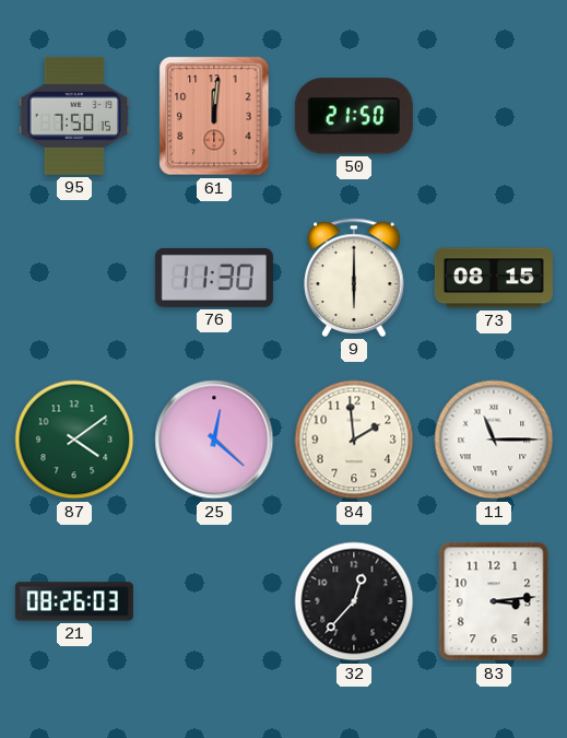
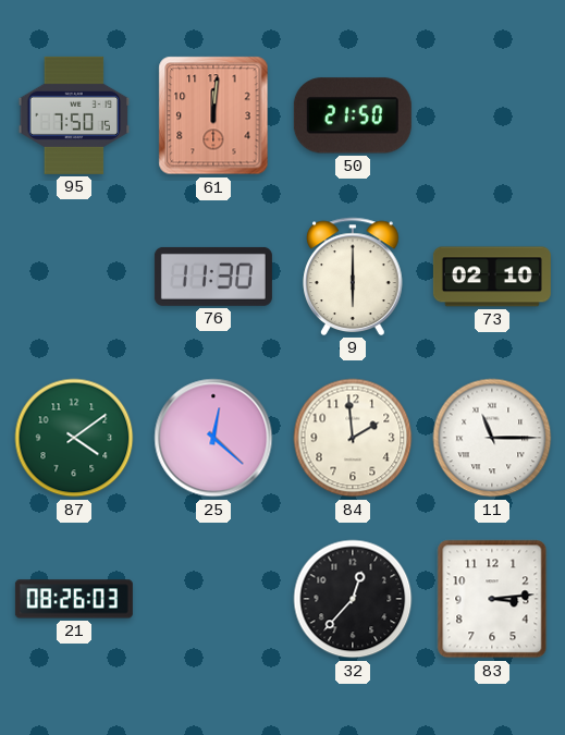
73: 08:15 -> 02:10 (492, 277)
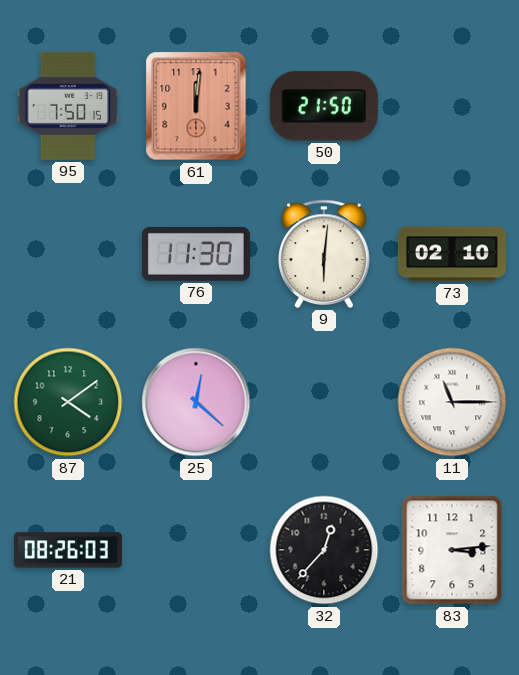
9: 6:00 -> 6:01 (324, 254)
84: 1:59 -> none (353, 438)
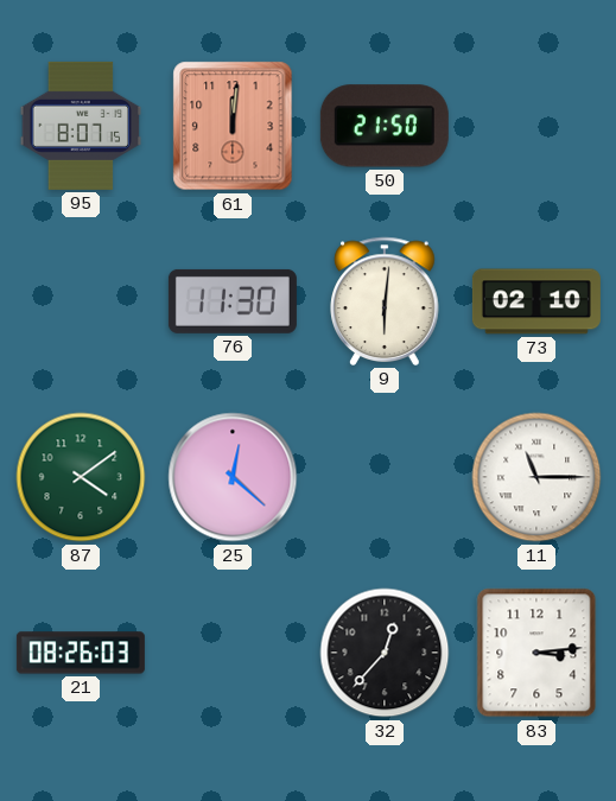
95: 7:50 -> 8:07 (81, 126)
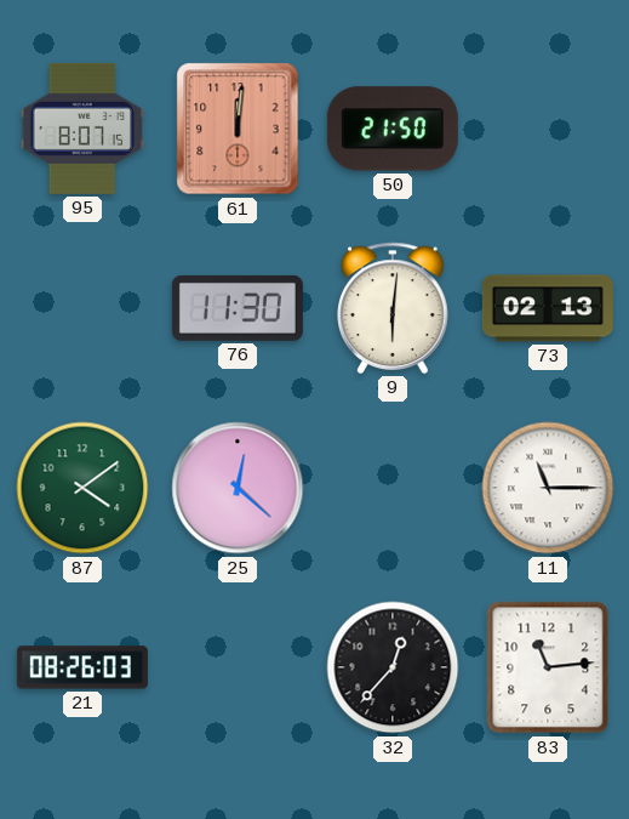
73: 02:10 -> 02:13 (548, 308)
83: 3:14 -> 11:14 (548, 667)
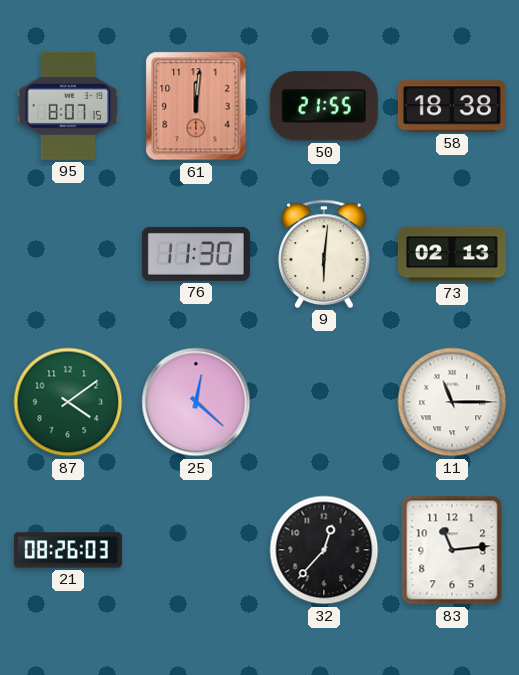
50: 21:50 -> 21:55 (324, 106)
58: none -> 18:38 (452, 106)
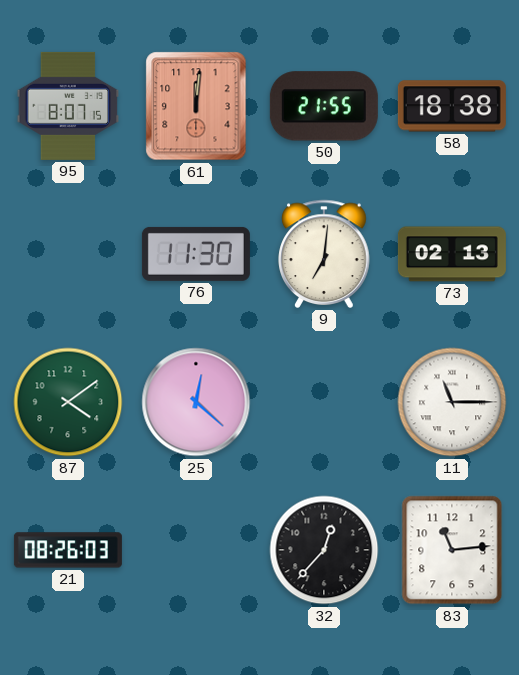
9: 6:01 -> 7:01 (324, 254)
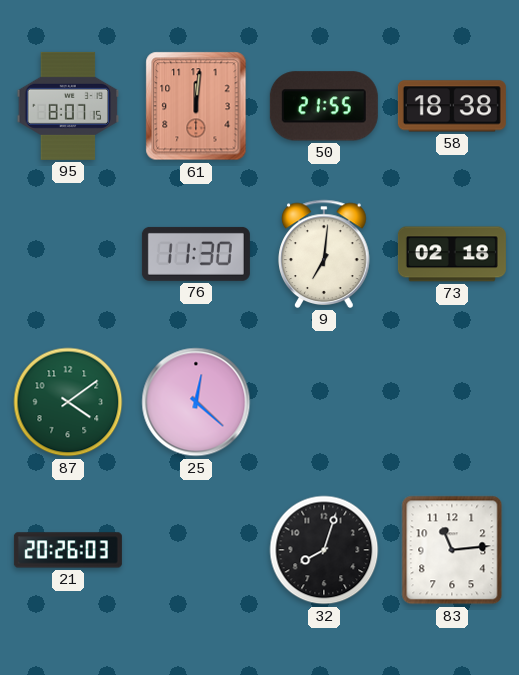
73: 02:13 -> 02:18 (452, 254)
11: 11:15 -> none (452, 402)
21: 08:26 -> 20:26 (68, 550)
32: 12:37 -> 8:03 (324, 550)
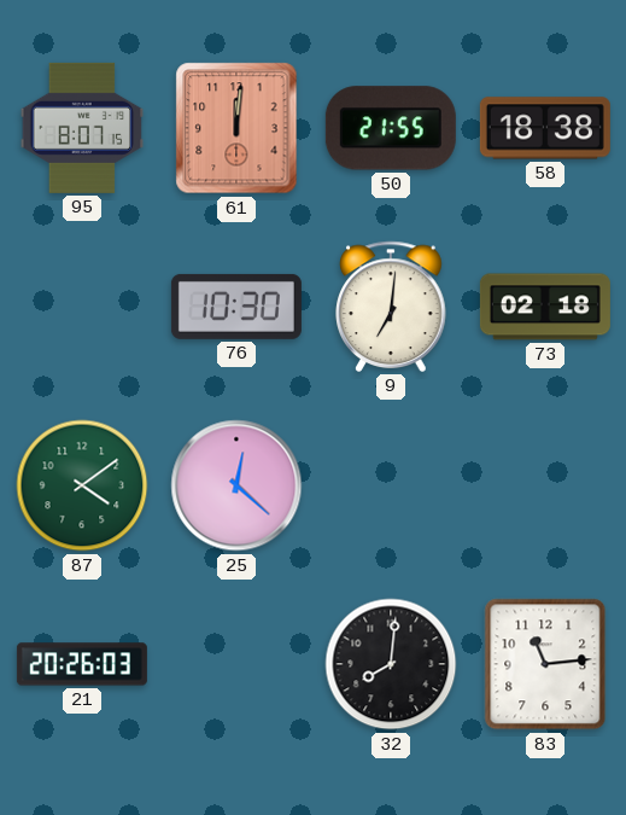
76: 11:30 -> 10:30 (236, 307)
32: 8:03 -> 8:01 (391, 664)
